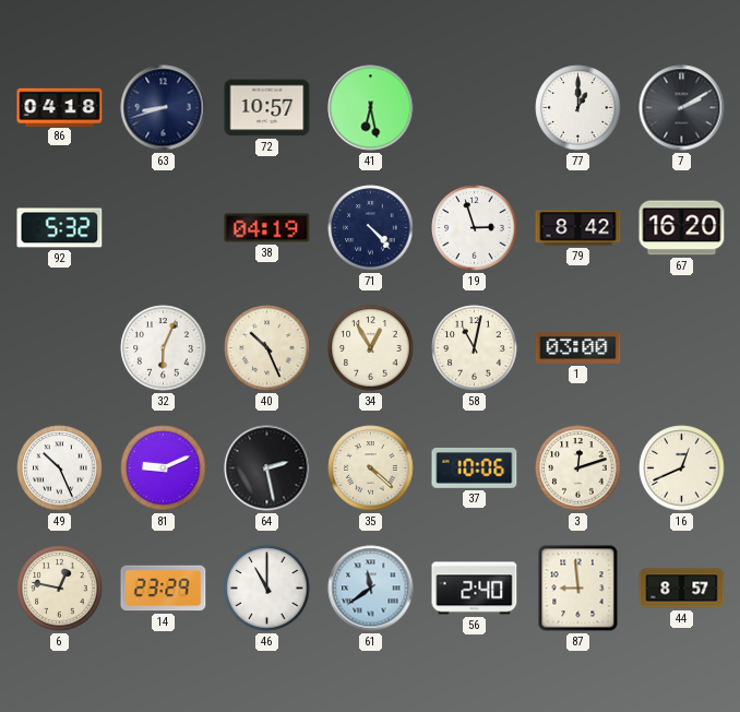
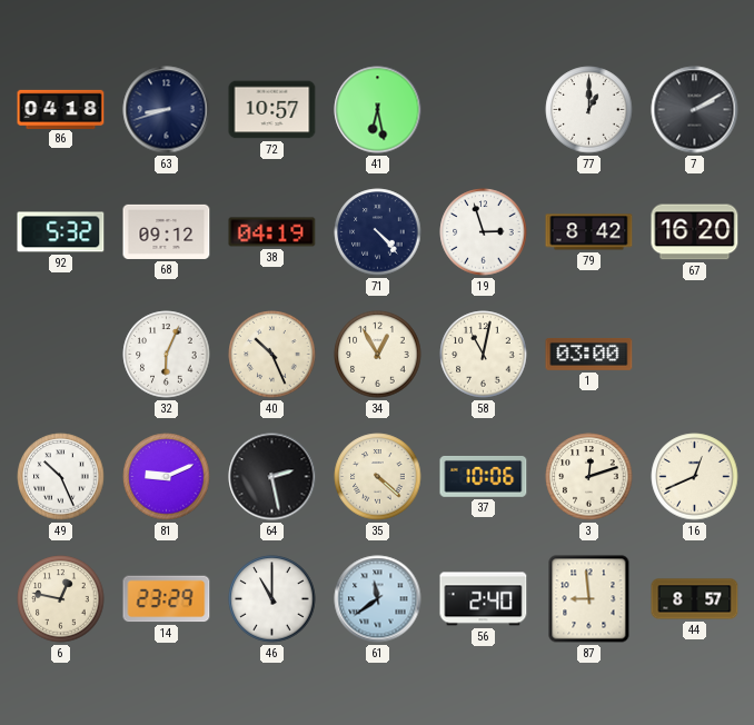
68: none -> 09:12 (167, 231)
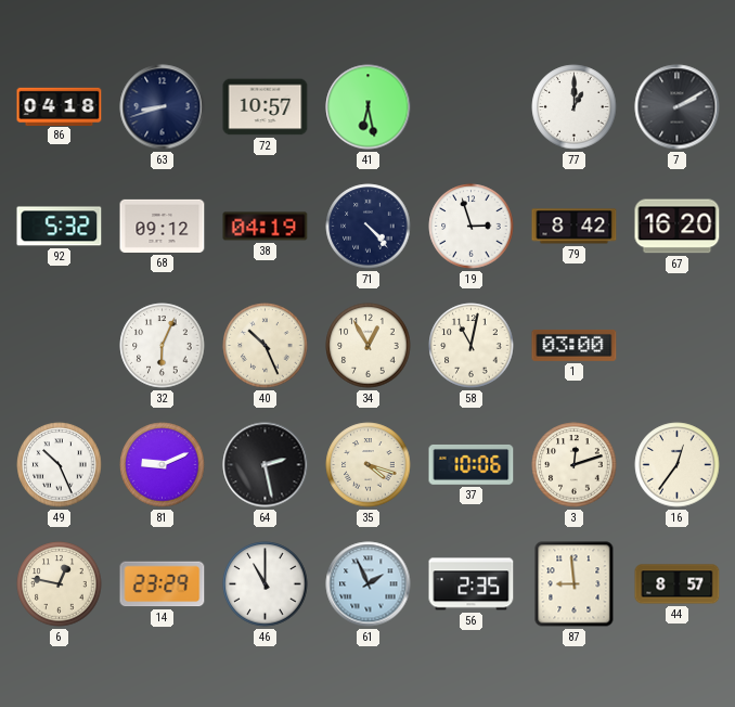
35: 4:22 -> 4:18 (369, 465)
16: 12:41 -> 12:36 (678, 465)
61: 11:39 -> 1:56 (369, 584)
56: 2:40 -> 2:35 (472, 584)
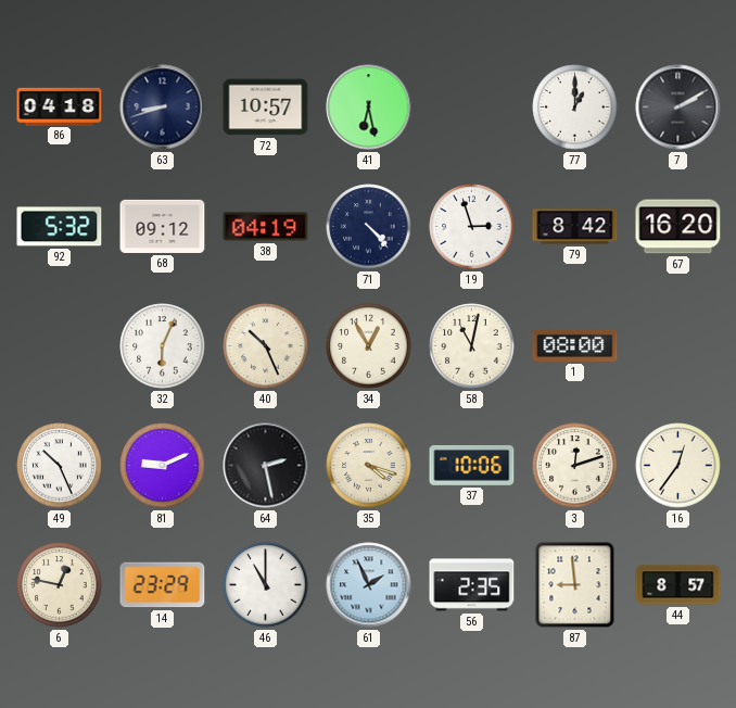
1: 03:00 -> 08:00 (575, 345)
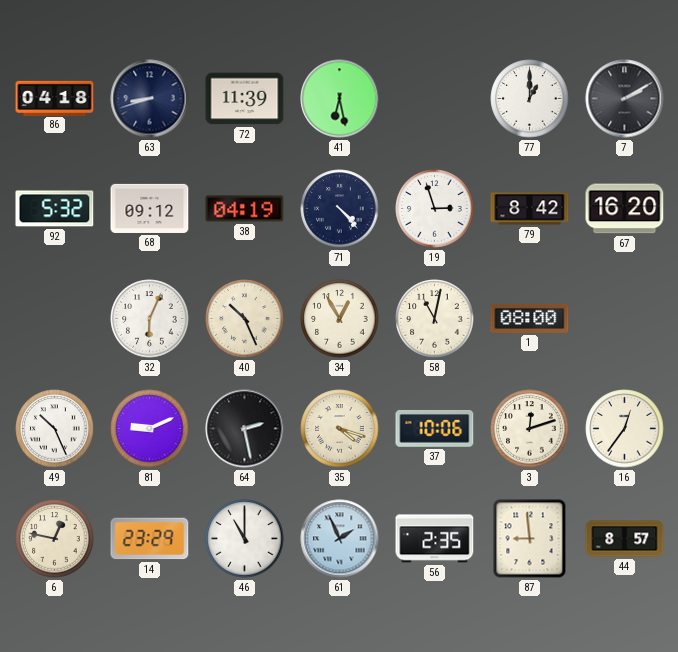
72: 10:57 -> 11:39 (245, 99)
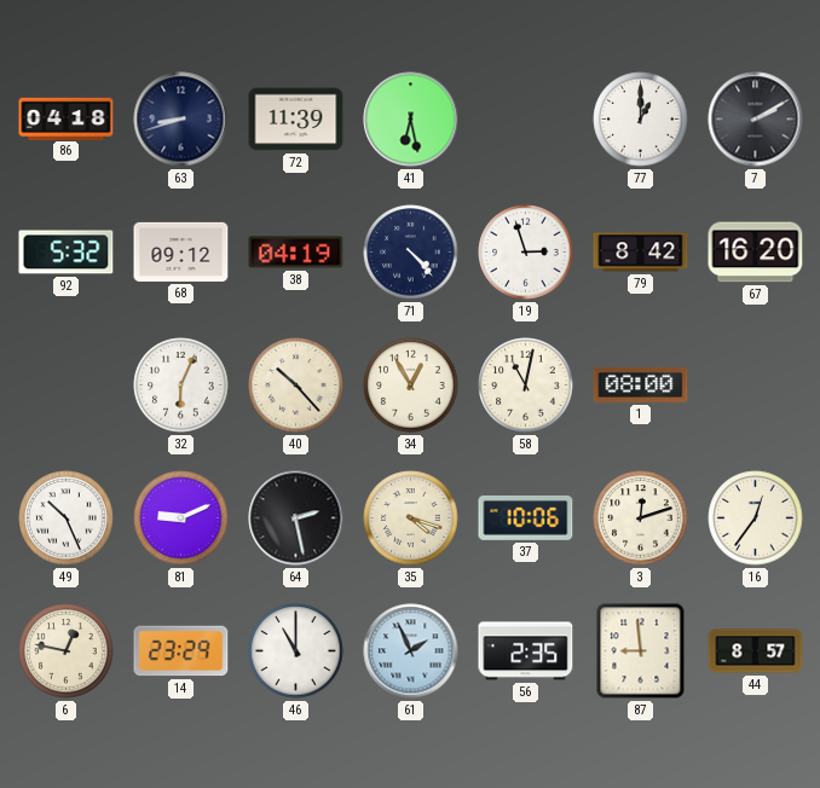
40: 10:26 -> 10:23 (296, 386)
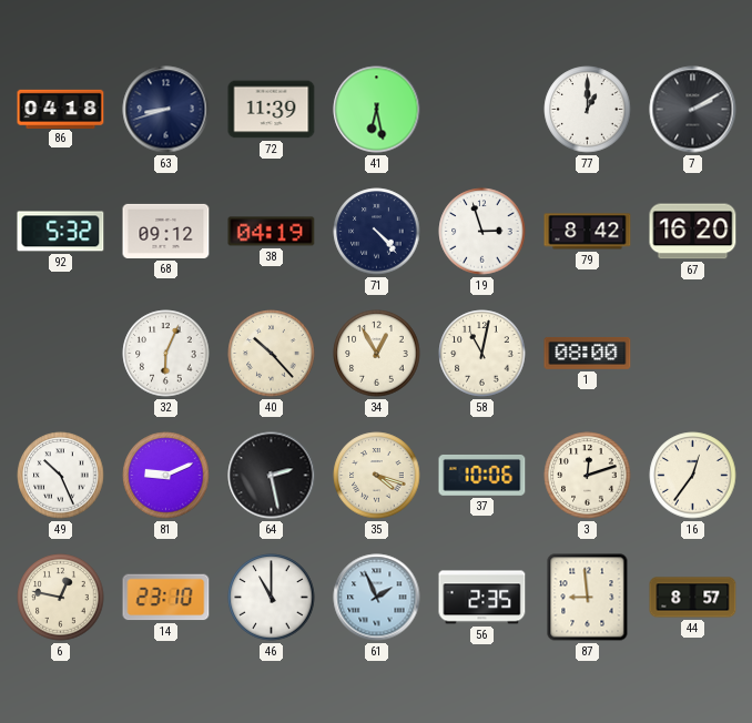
14: 23:29 -> 23:10 (166, 598)
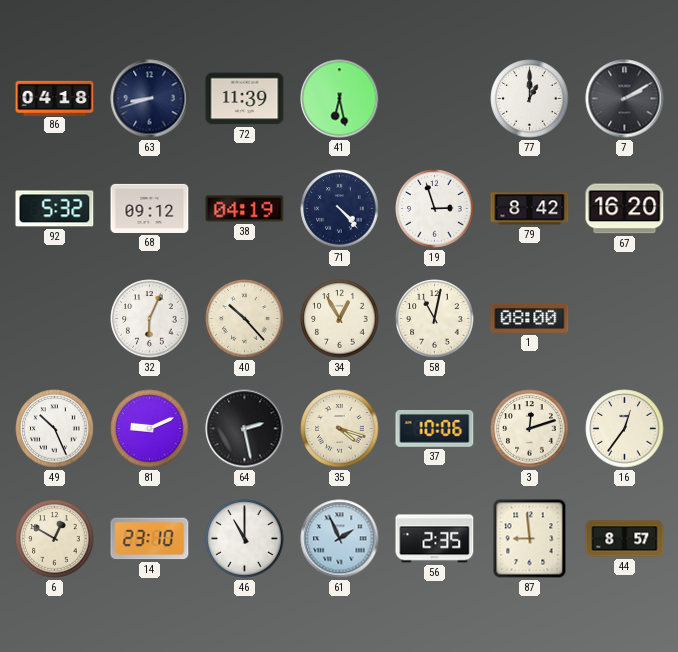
6: 12:47 -> 12:50 (55, 539)
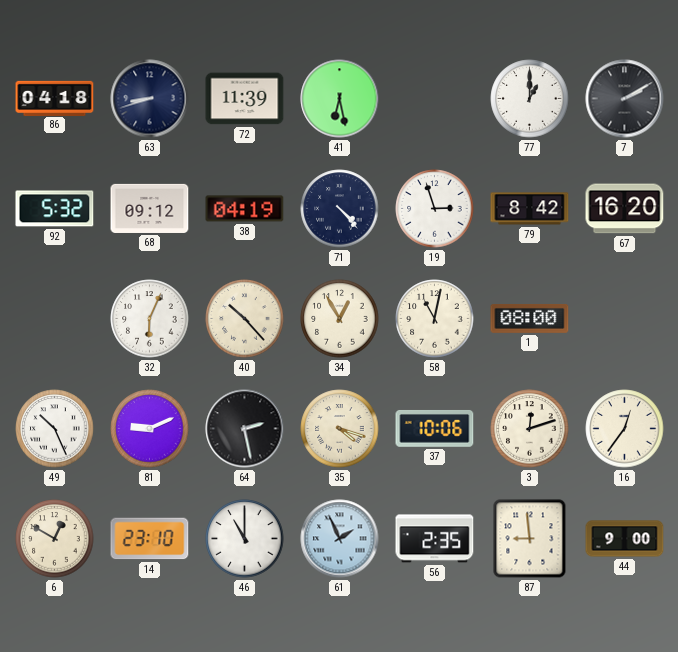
44: 8:57 -> 9:00 (625, 539)
